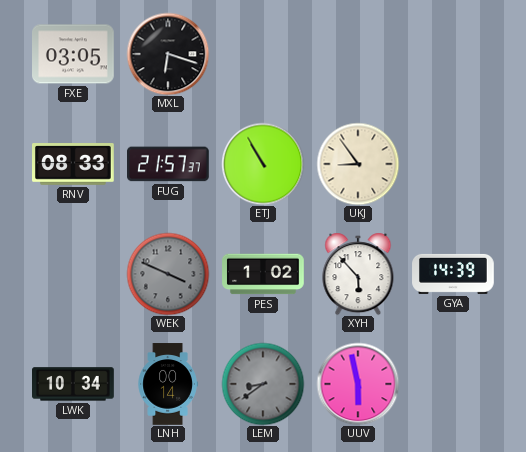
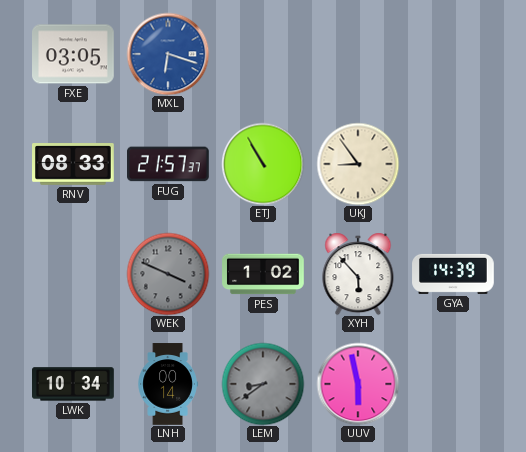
MXL dial: black -> blue (168, 54)
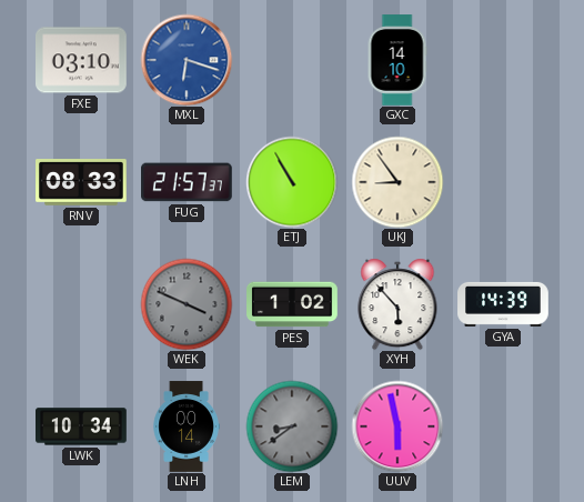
FXE: 03:05 -> 03:10 (82, 60)
GXC: none -> 14:10 (397, 60)
